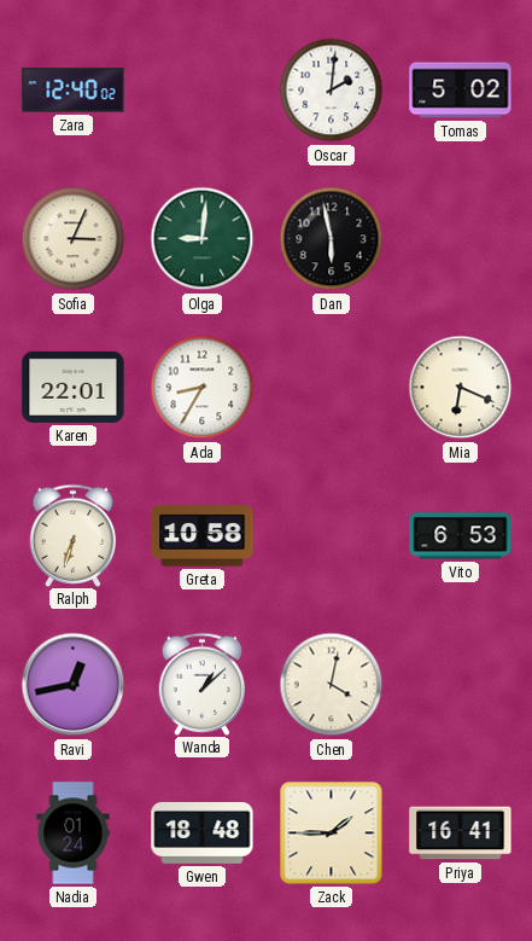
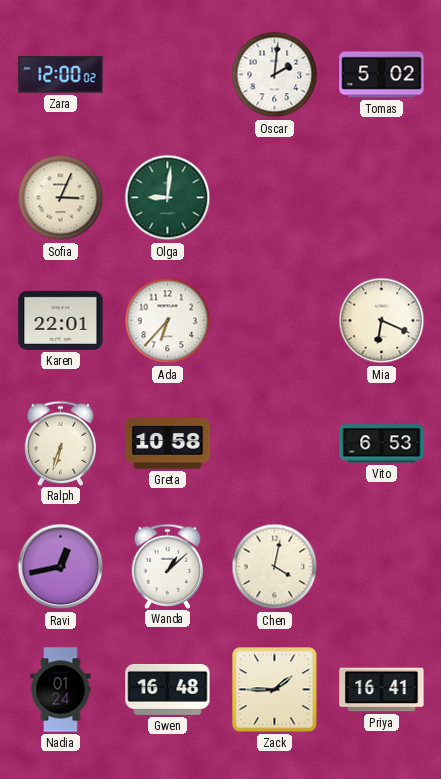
Zara: 12:40 -> 12:00 (61, 75)
Dan: 5:58 -> none (332, 239)
Ada: 8:35 -> 6:37 (168, 321)
Gwen: 18:48 -> 16:48 (168, 689)
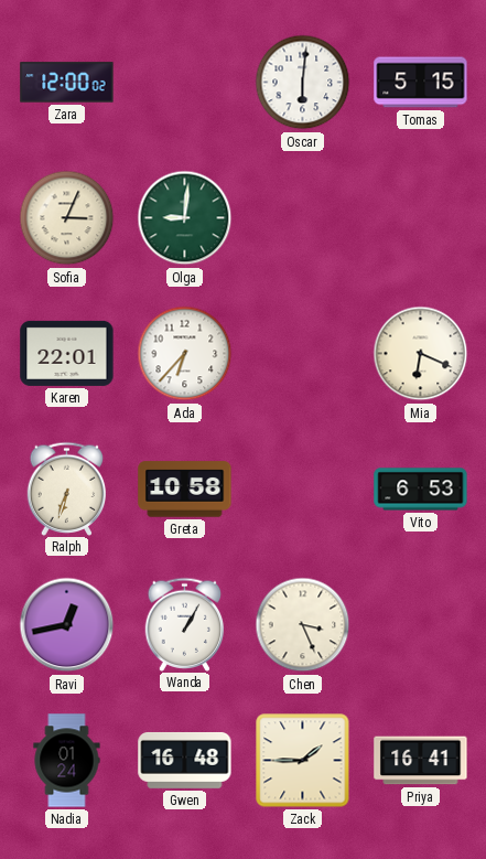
Oscar: 2:01 -> 6:01 (303, 83)
Tomas: 5:02 -> 5:15 (421, 83)
Wanda: 1:08 -> 1:05 (185, 624)
Chen: 4:02 -> 3:26 (303, 625)
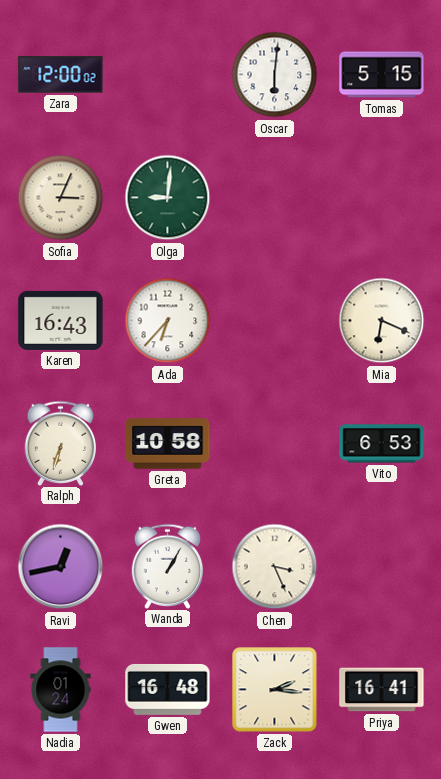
Karen: 22:01 -> 16:43 (61, 320)
Zack: 1:45 -> 2:16 (275, 690)
